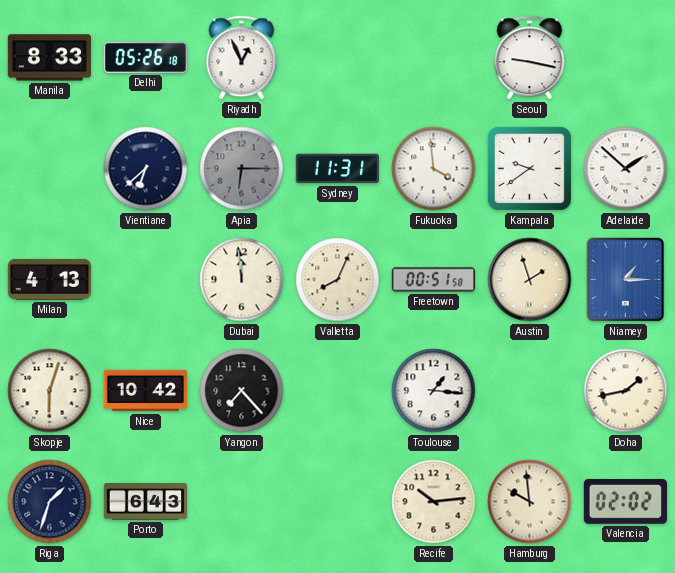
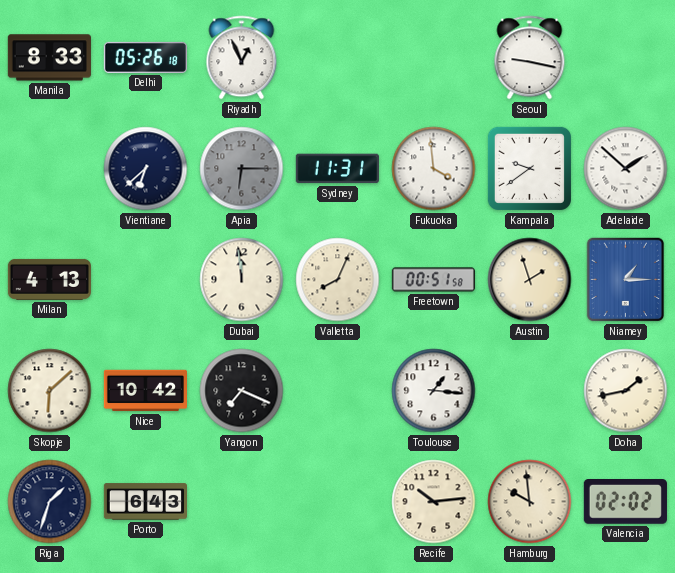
Skopje: 6:03 -> 6:08 (50, 391)
Yangon: 7:23 -> 7:19 (242, 391)
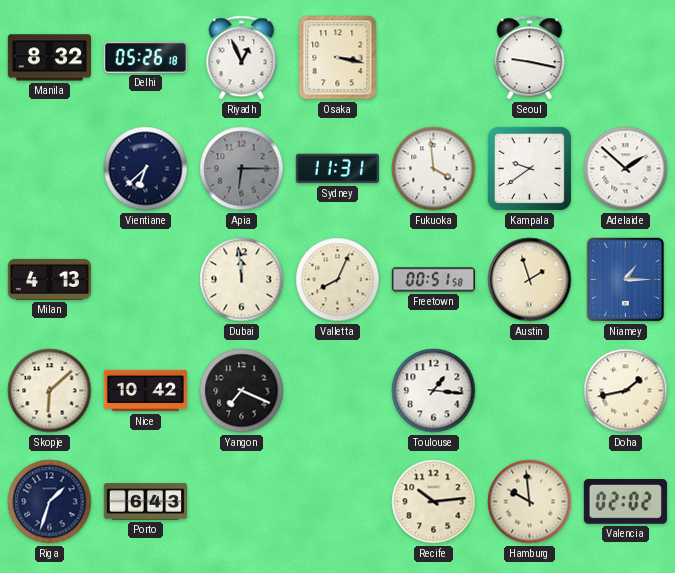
Manila: 8:33 -> 8:32 (49, 58)
Osaka: none -> 3:17 (338, 58)
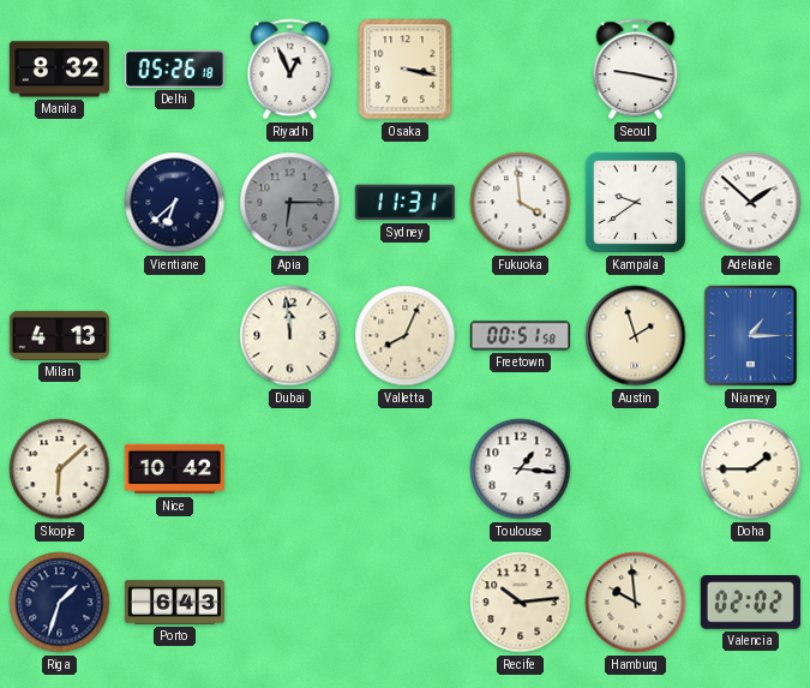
Yangon: 7:19 -> none (242, 391)
Doha: 1:43 -> 1:45 (751, 469)
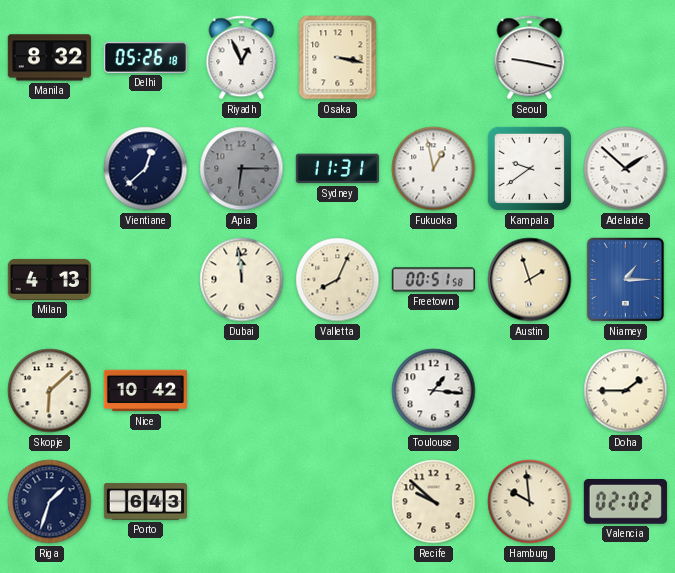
Vientiane: 6:38 -> 12:38 (146, 169)
Fukuoka: 3:59 -> 12:58 (434, 169)
Recife: 10:14 -> 9:52 (434, 502)
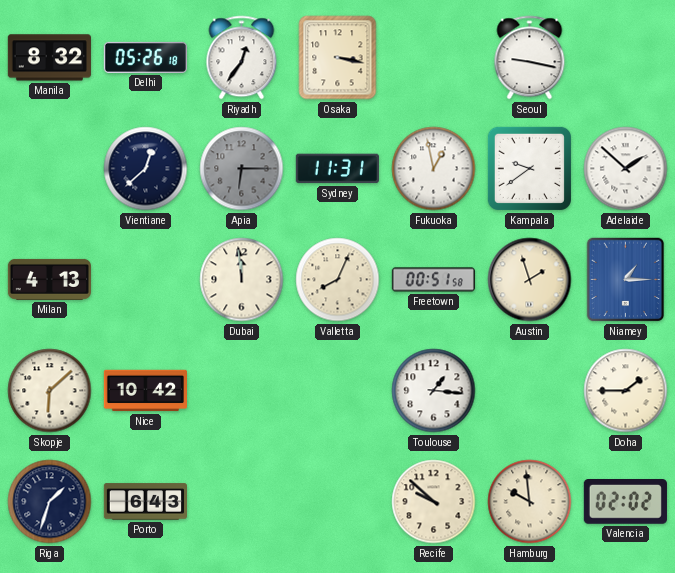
Riyadh: 12:56 -> 12:36 (242, 58)
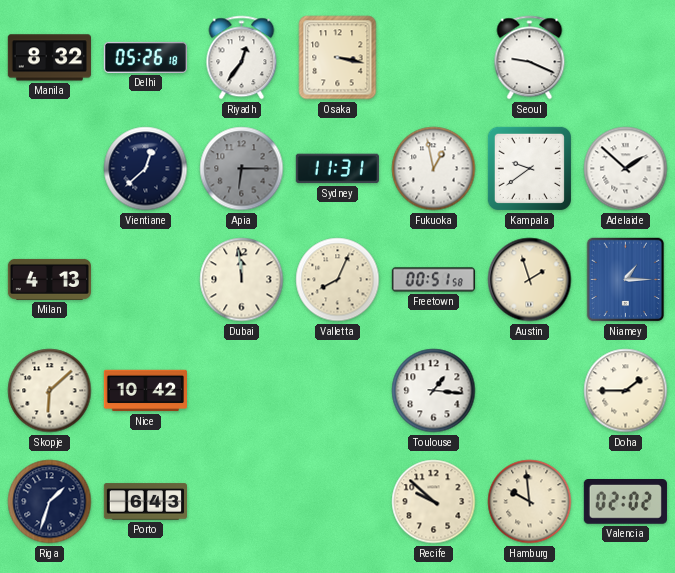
Seoul: 9:17 -> 9:19 (530, 58)
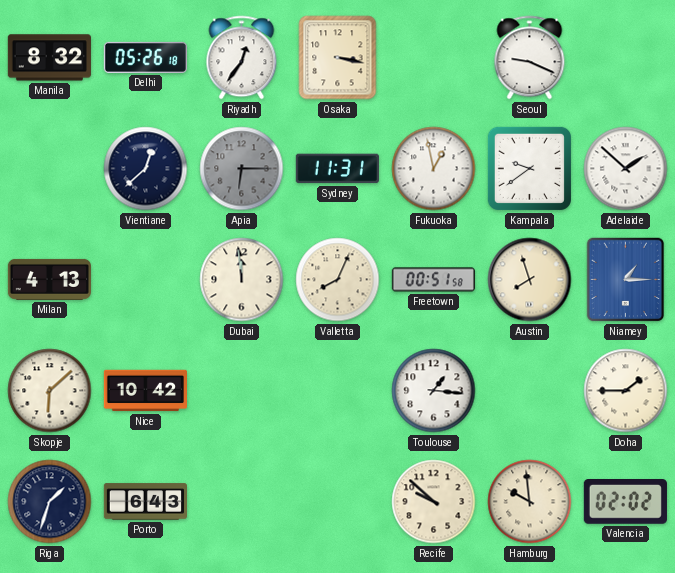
Austin: 1:57 -> 7:57 (530, 280)
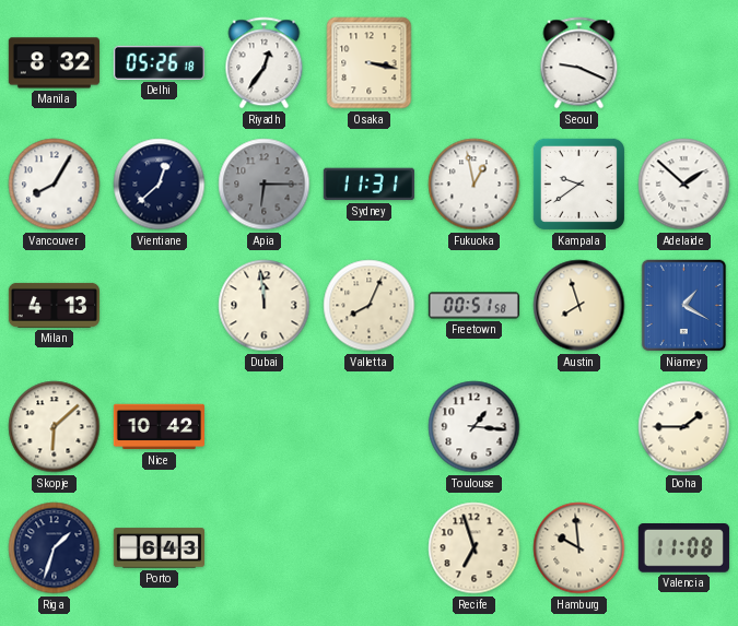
Vancouver: none -> 8:05 (55, 185)
Niamey: 1:15 -> 1:20 (684, 306)
Recife: 9:52 -> 6:57 (475, 548)
Valencia: 02:02 -> 11:08 (683, 548)
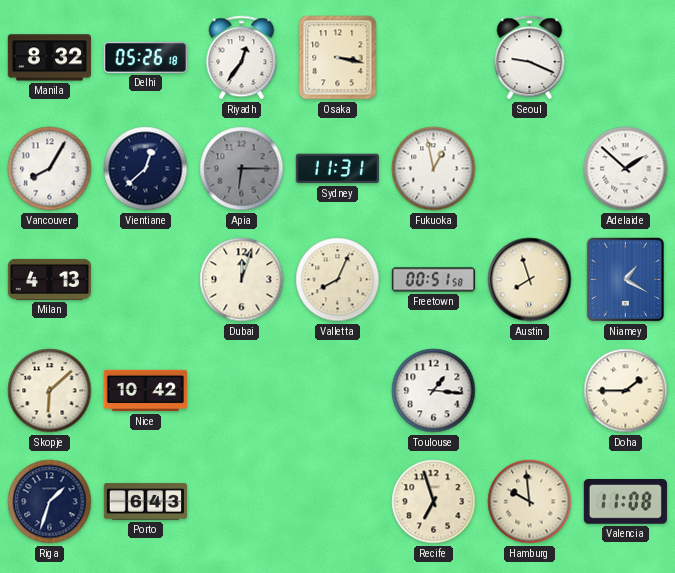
Kampala: 9:39 -> none (578, 184)
Dubai: 11:59 -> 12:03 (242, 280)
